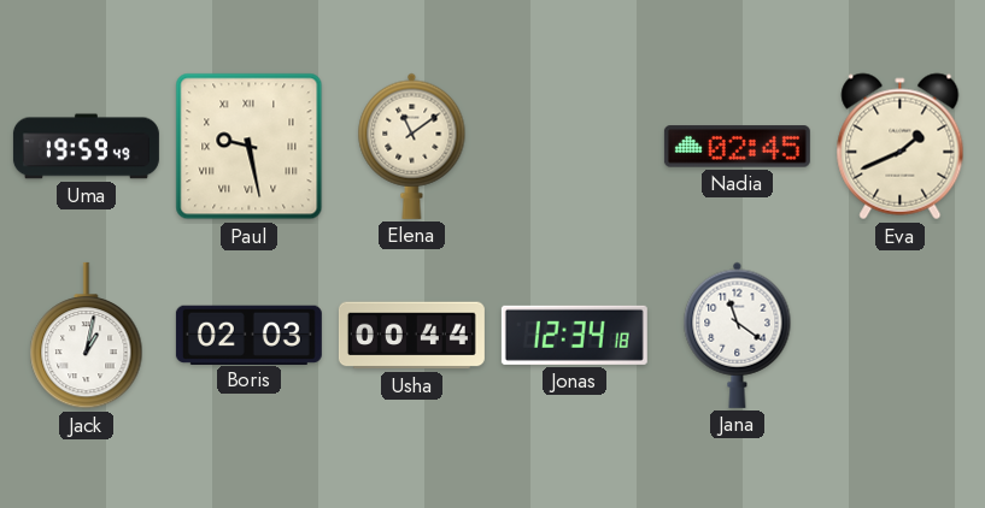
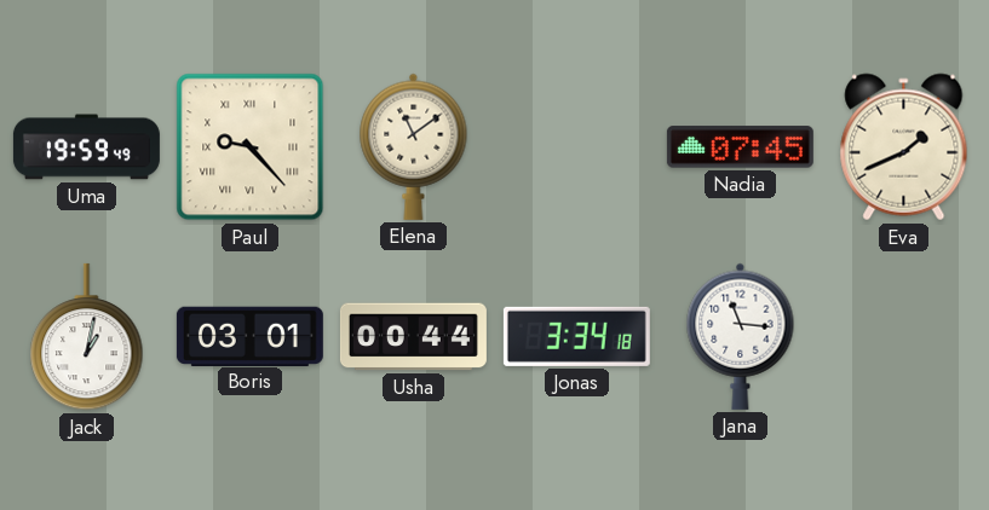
Paul: 9:28 -> 9:23 (251, 147)
Nadia: 02:45 -> 07:45 (740, 147)
Boris: 02:03 -> 03:01 (249, 336)
Jonas: 12:34 -> 3:34 (576, 336)
Jana: 11:21 -> 11:16 (741, 336)
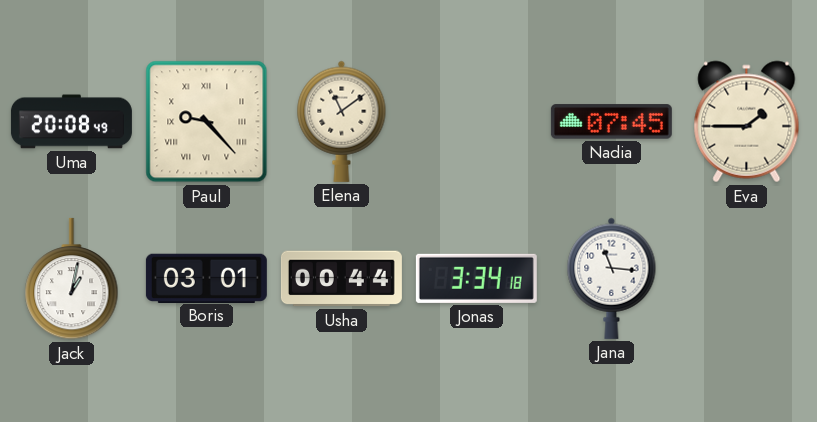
Uma: 19:59 -> 20:08 (71, 122)
Eva: 1:41 -> 1:45 (747, 122)
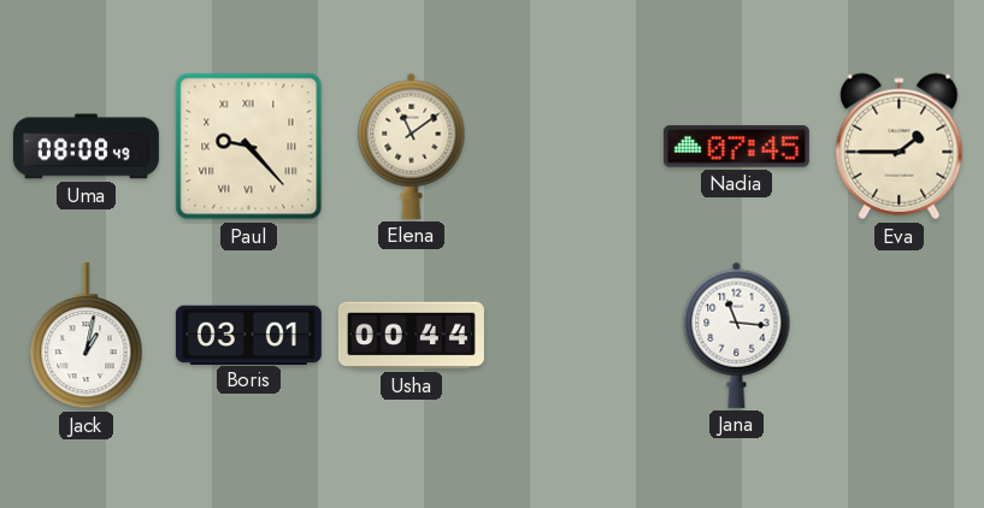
Uma: 20:08 -> 08:08 (86, 147)
Jonas: 3:34 -> none (476, 278)
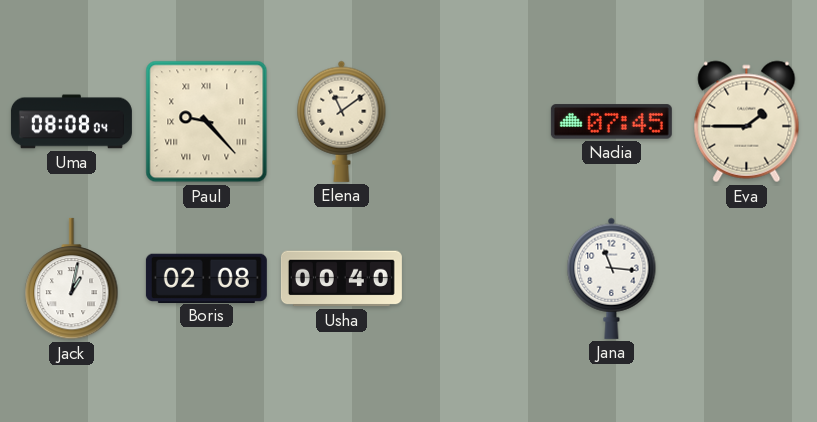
Uma: 08:08:49 -> 08:08:04 (71, 122)
Boris: 03:01 -> 02:08 (206, 278)
Usha: 00:44 -> 00:40 (341, 279)
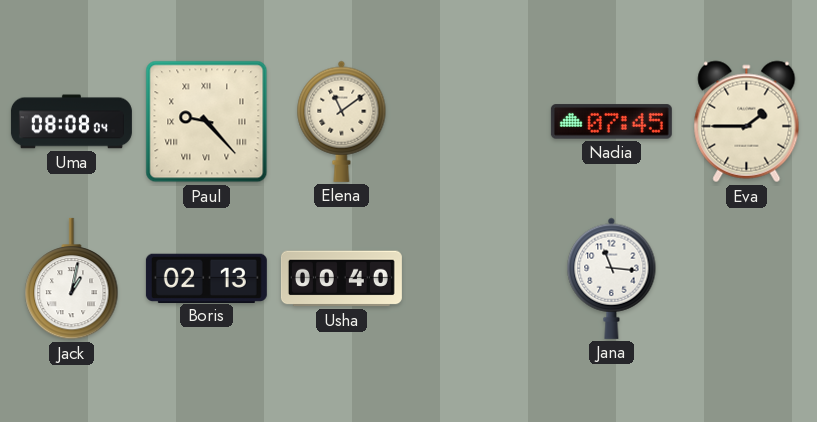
Boris: 02:08 -> 02:13 (206, 278)
